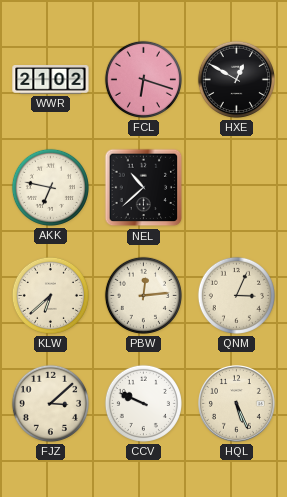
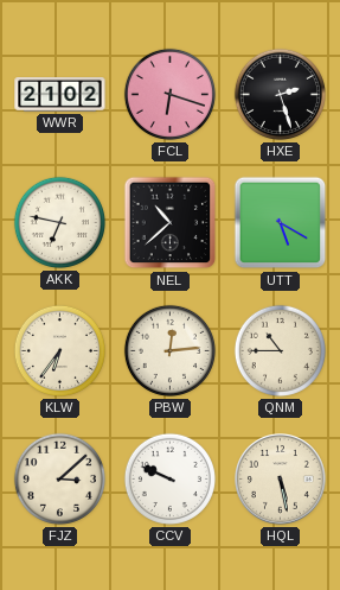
HXE: 12:50 -> 2:27 (280, 94)
UTT: none -> 5:20 (281, 223)
KLW: 6:38 -> 6:36 (59, 350)
QNM: 3:04 -> 10:45 (280, 350)
HQL: 5:26 -> 5:28 (281, 480)
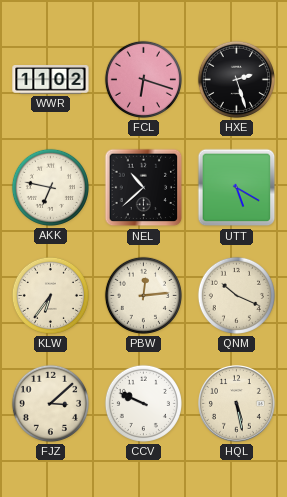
WWR: 21:02 -> 11:02 (51, 80)
QNM: 10:45 -> 10:19 (236, 295)
